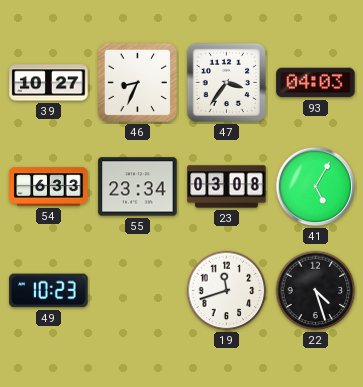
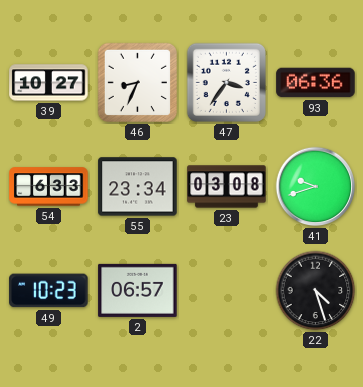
93: 04:03 -> 06:36 (316, 83)
41: 5:05 -> 9:42 (316, 187)
2: none -> 06:57 (138, 290)
19: 11:42 -> none (227, 291)
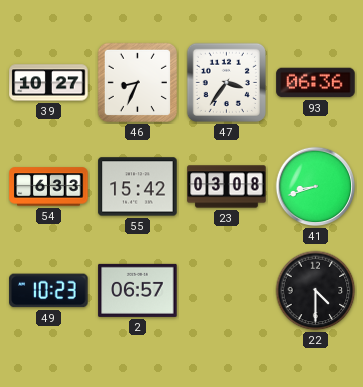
55: 23:34 -> 15:42 (138, 187)
41: 9:42 -> 8:42 (316, 187)
22: 4:27 -> 4:30 (316, 291)
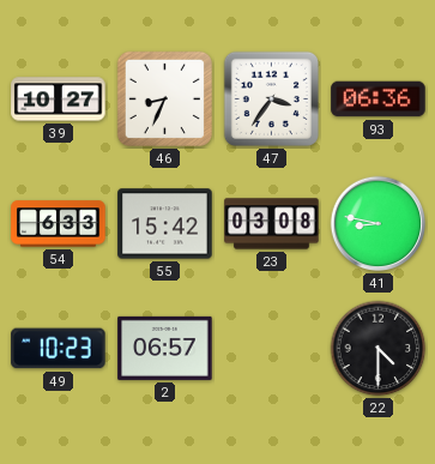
41: 8:42 -> 8:47 (379, 224)
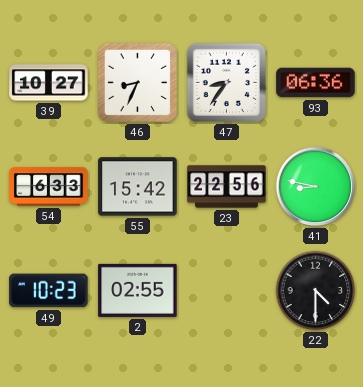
47: 3:36 -> 8:36 (226, 82)
23: 03:08 -> 22:56 (227, 187)
2: 06:57 -> 02:55 (138, 290)
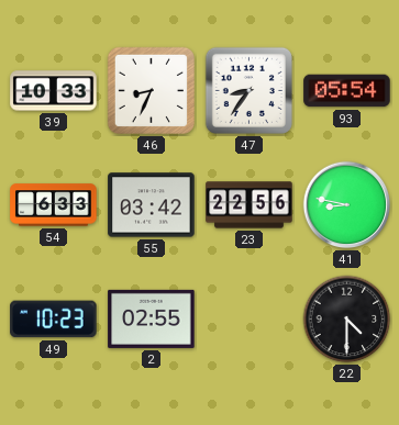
39: 10:27 -> 10:33 (54, 91)
93: 06:36 -> 05:54 (347, 91)
55: 15:42 -> 03:42 (152, 205)
